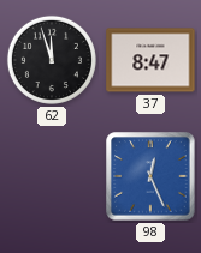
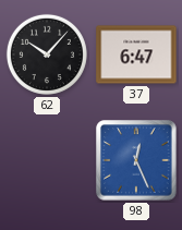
62: 11:57 -> 10:07 (47, 55)
37: 8:47 -> 6:47 (136, 55)
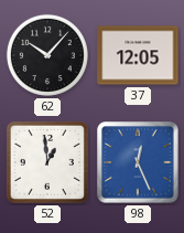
37: 6:47 -> 12:05 (138, 55)
52: none -> 12:59 (47, 162)
